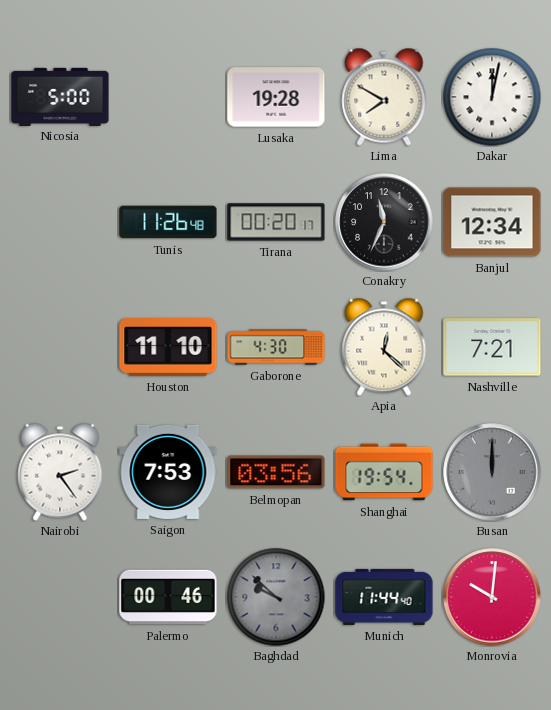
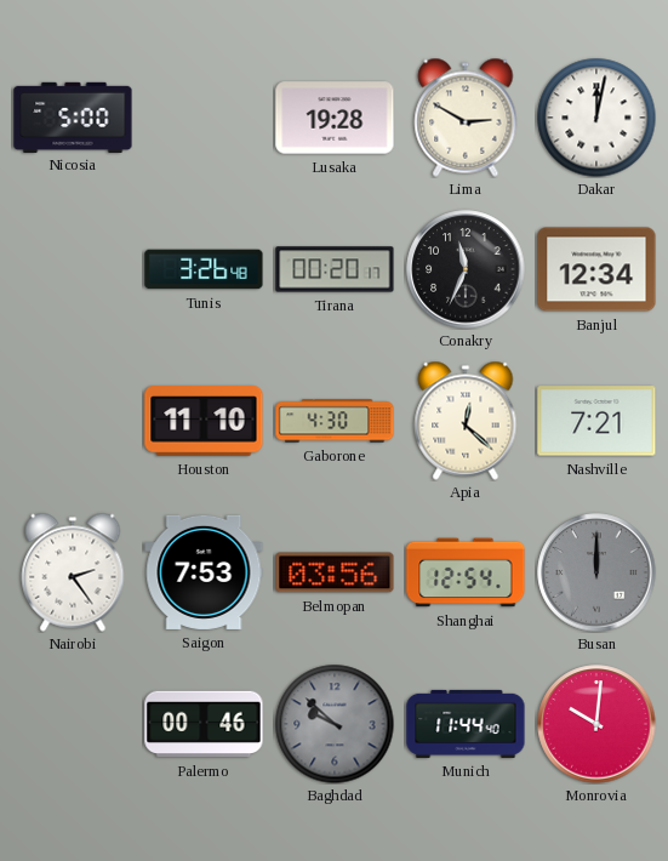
Lima: 7:50 -> 2:50 (466, 118)
Tunis: 11:26 -> 3:26 (204, 269)
Shanghai: 19:54 -> 12:54 (466, 572)
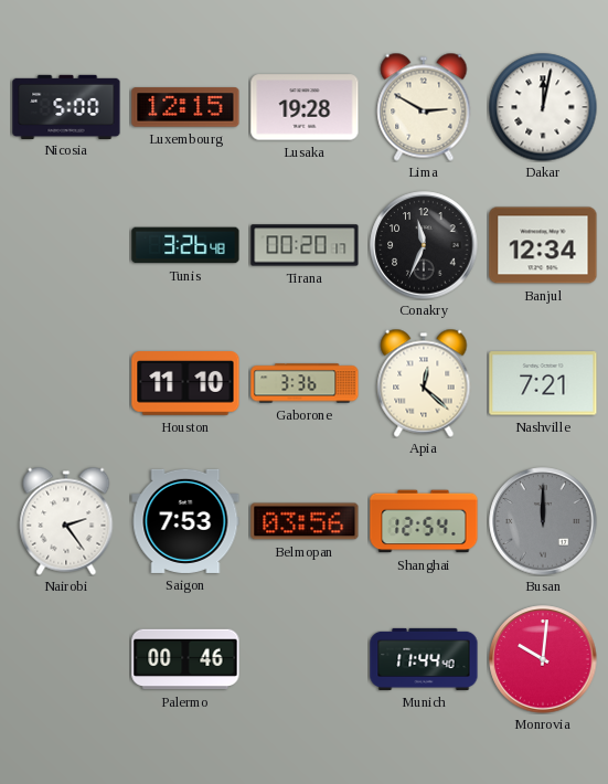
Luxembourg: none -> 12:15 (185, 107)
Gaborone: 4:30 -> 3:36 (305, 383)
Baghdad: 9:52 -> none (335, 724)
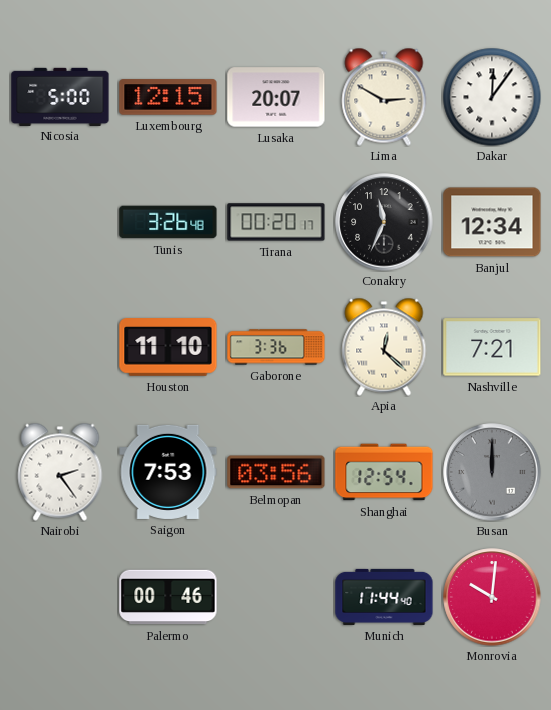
Lusaka: 19:28 -> 20:07 (276, 97)
Dakar: 12:02 -> 12:06 (492, 97)
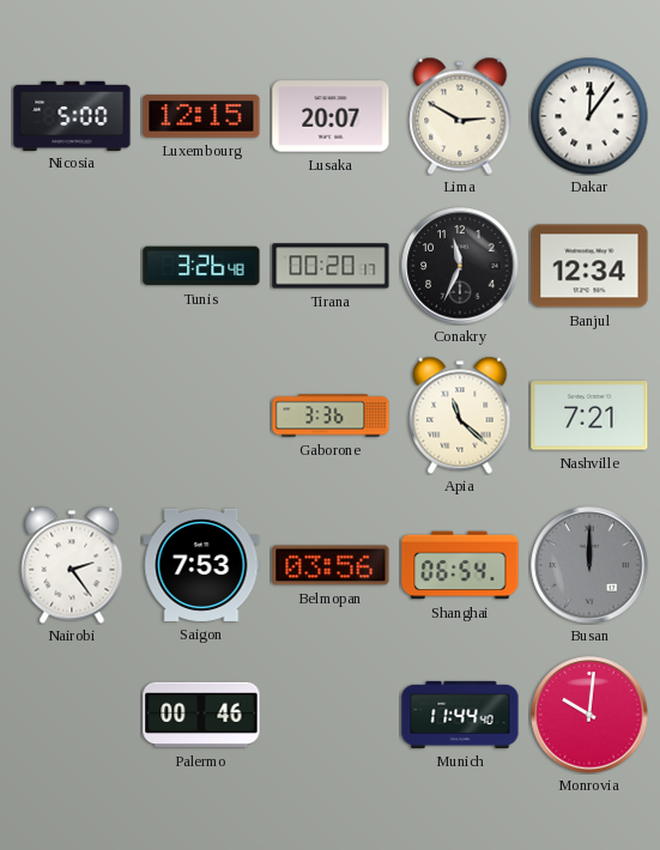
Houston: 11:10 -> none (168, 347)
Apia: 12:22 -> 11:22 (460, 415)
Shanghai: 12:54 -> 06:54 (460, 565)
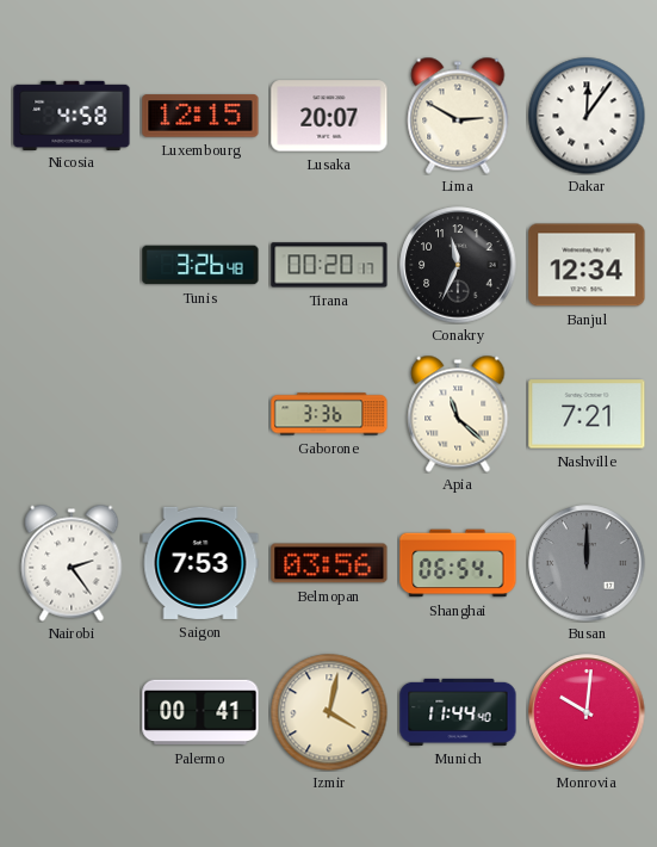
Nicosia: 5:00 -> 4:58 (72, 115)
Palermo: 00:46 -> 00:41 (200, 712)
Izmir: none -> 4:02 (329, 712)
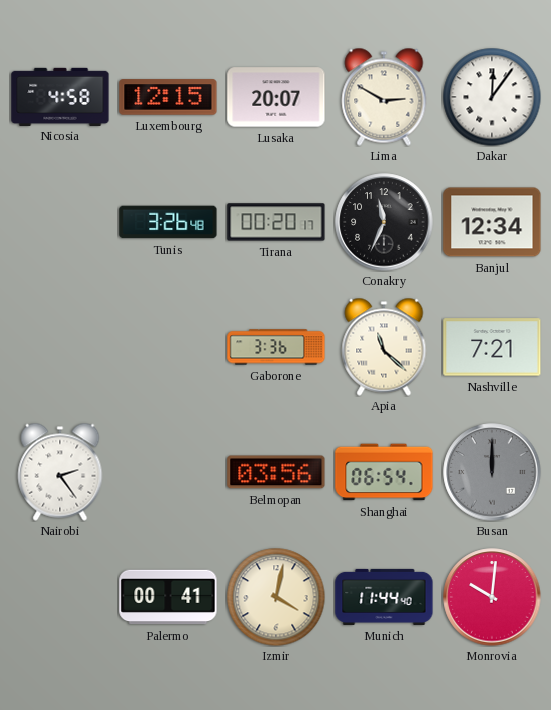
Saigon: 7:53 -> none (200, 563)
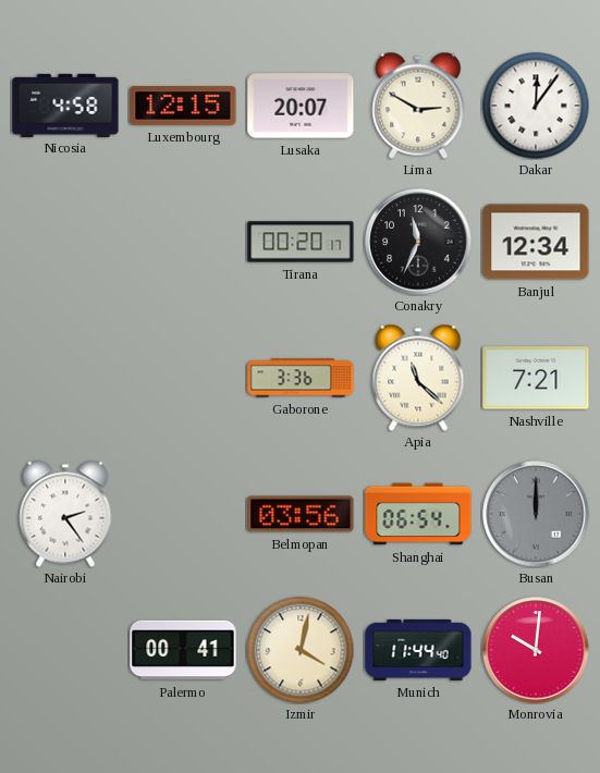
Tunis: 3:26 -> none (168, 222)
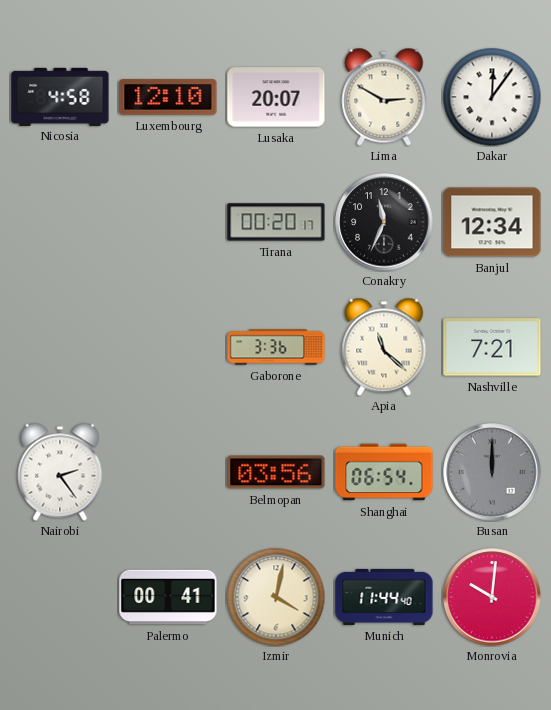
Luxembourg: 12:15 -> 12:10 (168, 97)
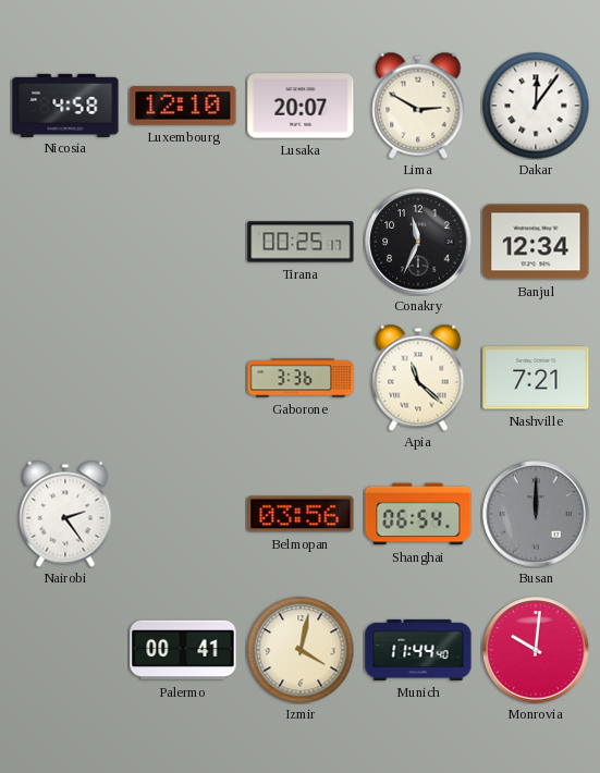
Tirana: 00:20 -> 00:25 (301, 242)
